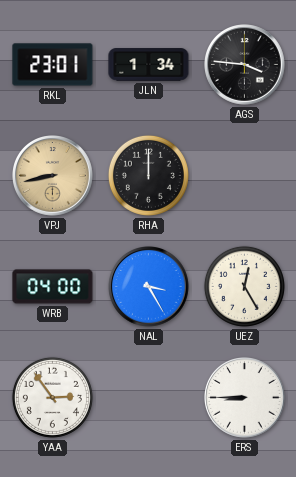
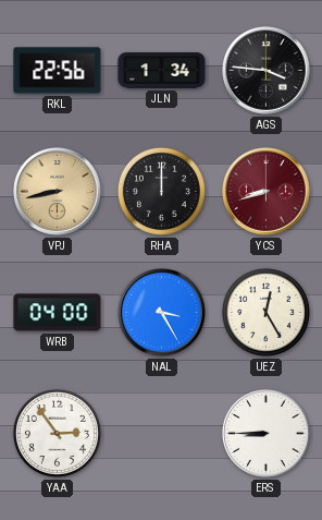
RKL: 23:01 -> 22:56 (58, 71)
YCS: none -> 8:42 (267, 192)
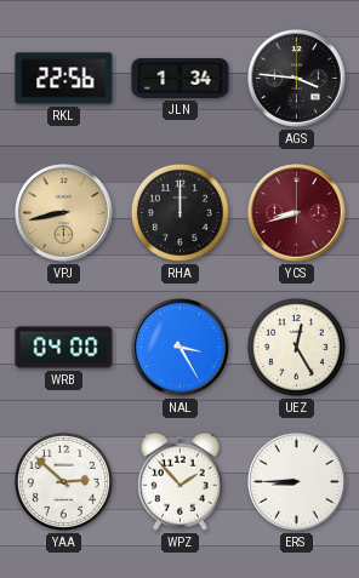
YAA: 2:54 -> 2:52 (63, 481)
WPZ: none -> 1:53 (180, 481)
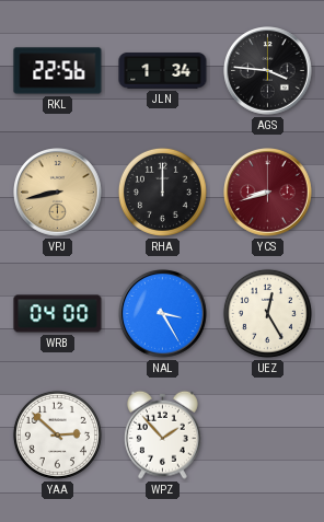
ERS: 8:45 -> none (297, 482)
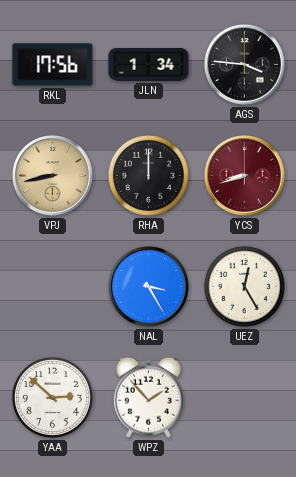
RKL: 22:56 -> 17:56 (53, 65)
WRB: 04:00 -> none (58, 314)
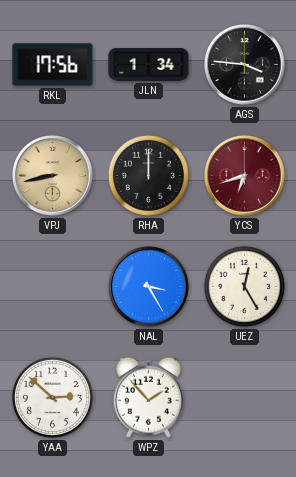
YCS: 8:42 -> 6:42 (245, 176)
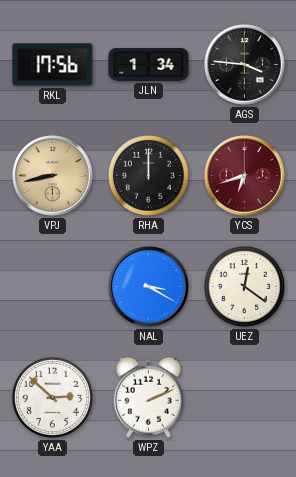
NAL: 3:25 -> 3:20 (149, 287)
UEZ: 12:25 -> 12:21 (244, 286)
WPZ: 1:53 -> 2:11 (148, 397)
